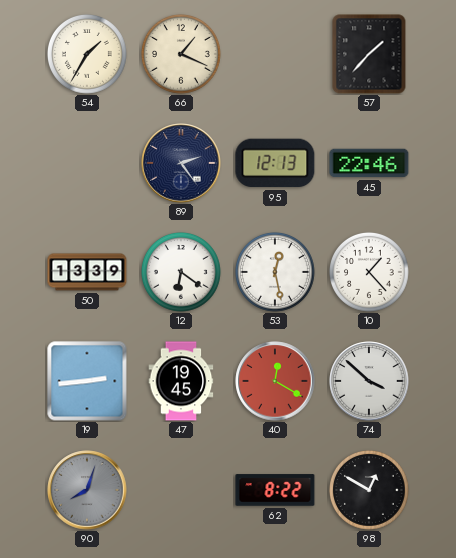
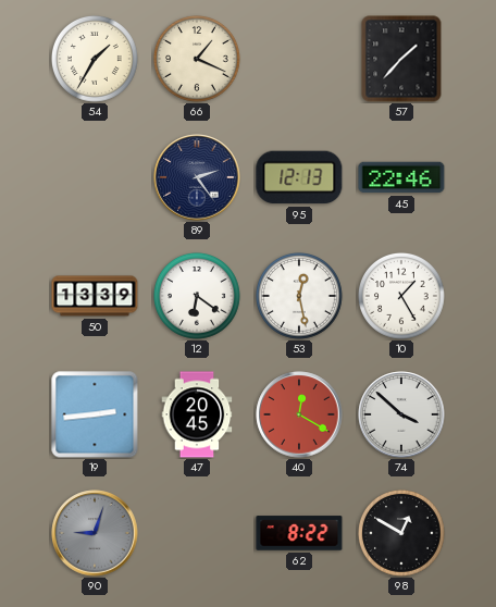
10: 1:23 -> 1:25 (401, 296)
47: 19:45 -> 20:45 (197, 414)
90: 8:03 -> 9:03 (95, 533)
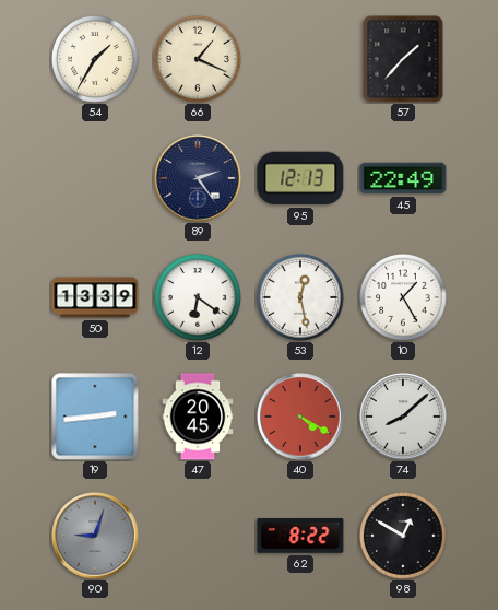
45: 22:46 -> 22:49 (403, 178)
40: 12:20 -> 4:20 (300, 417)
74: 3:52 -> 8:08 (403, 417)
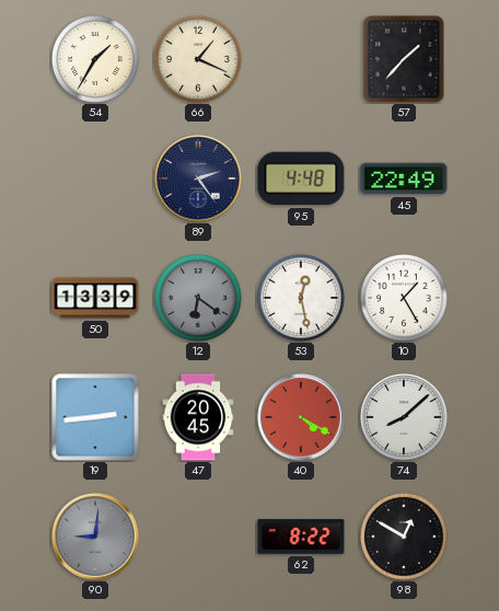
95: 12:13 -> 4:48 (301, 178)
12 dial: white -> grey (198, 298)
90: 9:03 -> 9:01 (95, 537)
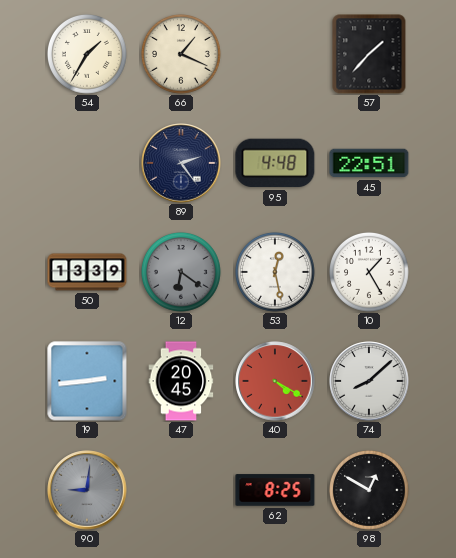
45: 22:49 -> 22:51 (369, 163)
62: 8:22 -> 8:25 (275, 490)
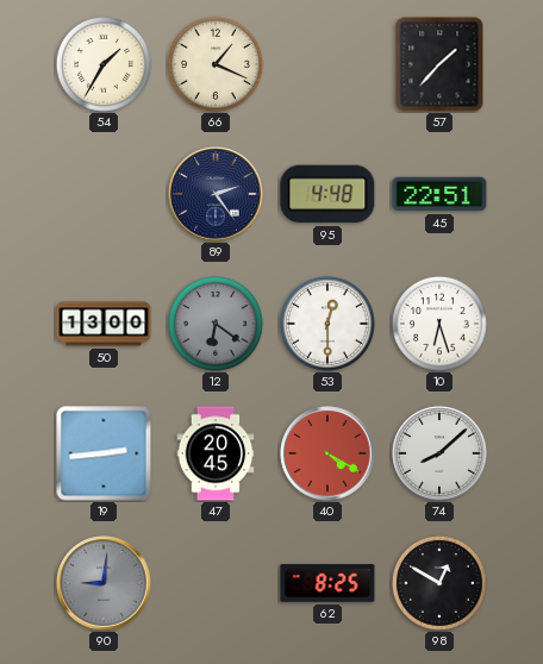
50: 13:39 -> 13:00 (104, 324)
53: 12:28 -> 12:30 (327, 324)
10: 1:25 -> 6:27 (439, 324)
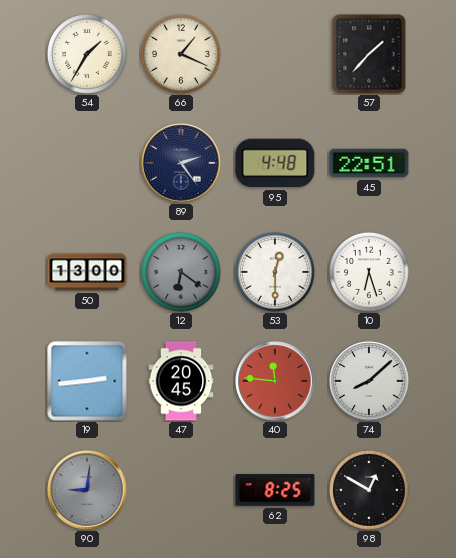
40: 4:20 -> 11:46 (275, 381)
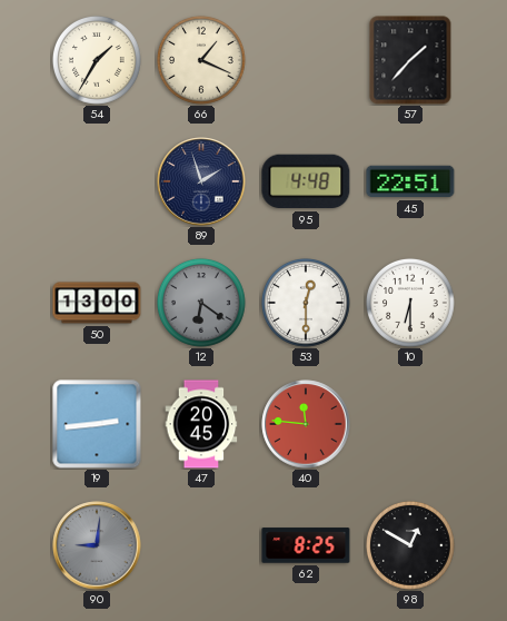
89: 2:24 -> 1:57 (201, 181)
10: 6:27 -> 6:30 (410, 303)
74: 8:08 -> none (369, 381)
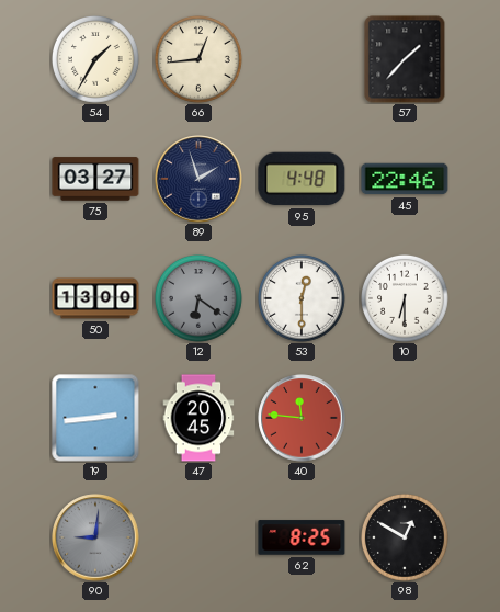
66: 1:19 -> 12:44 (198, 59)
75: none -> 03:27 (95, 179)
45: 22:51 -> 22:46 (405, 179)
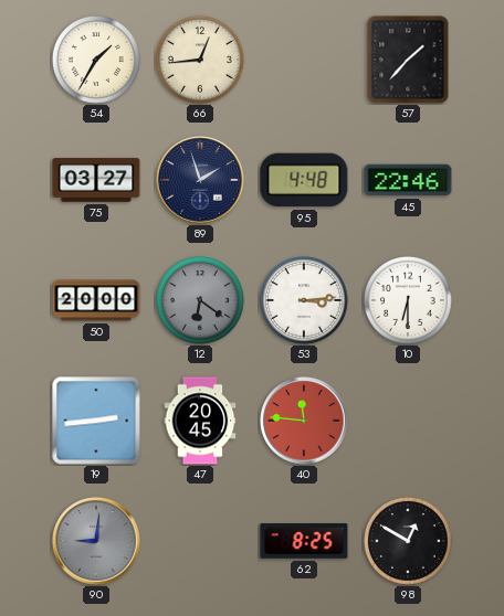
50: 13:00 -> 20:00 (96, 300)
53: 12:30 -> 3:14 (304, 300)
